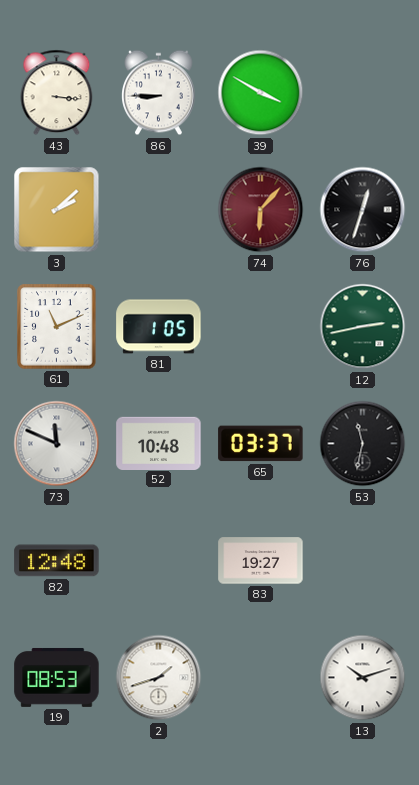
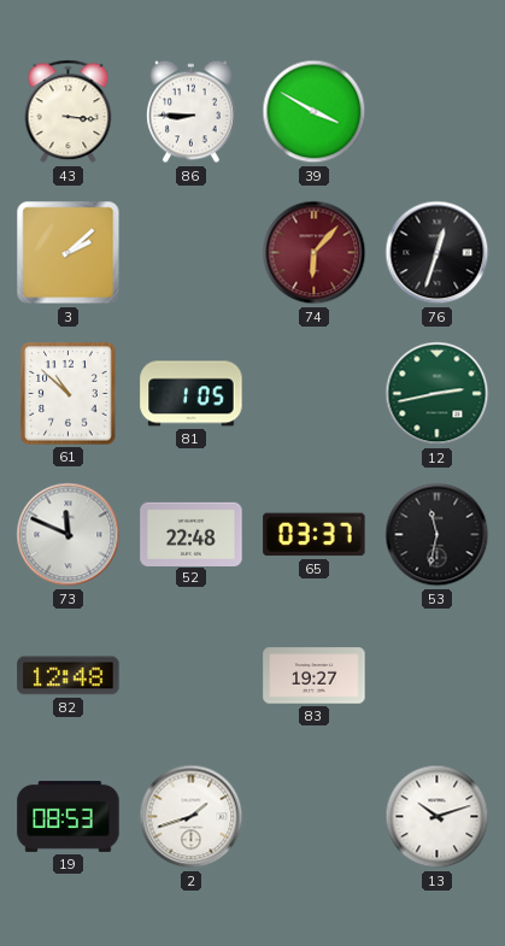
61: 11:11 -> 10:52 (69, 394)
52: 10:48 -> 22:48 (192, 534)
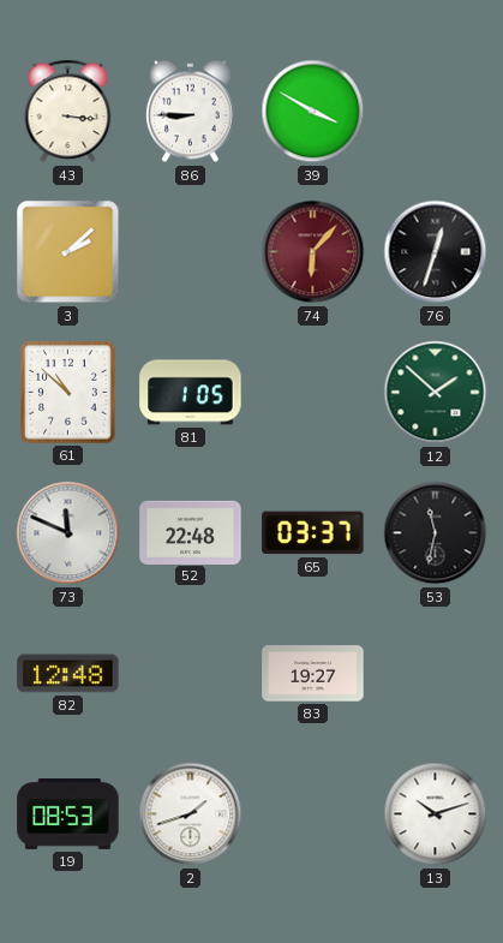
12: 2:43 -> 1:52 (436, 393)
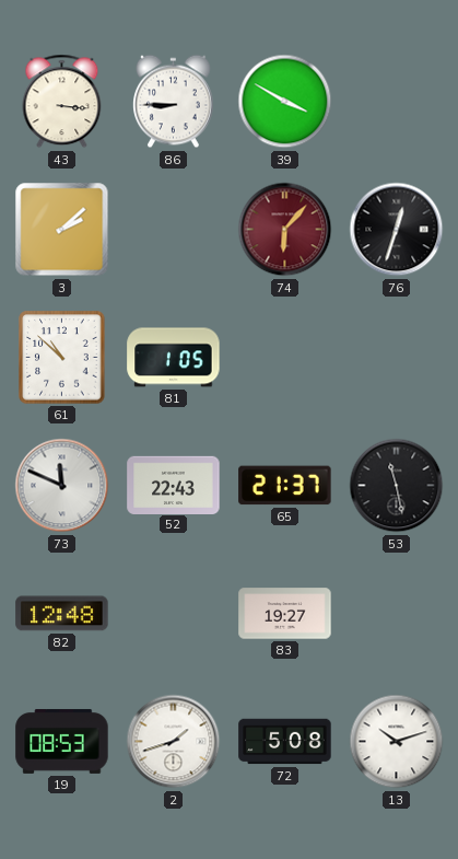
12: 1:52 -> none (436, 393)
52: 22:48 -> 22:43 (174, 485)
65: 03:37 -> 21:37 (285, 486)
53: 11:32 -> 11:28 (397, 486)
72: none -> 5:08 (285, 742)
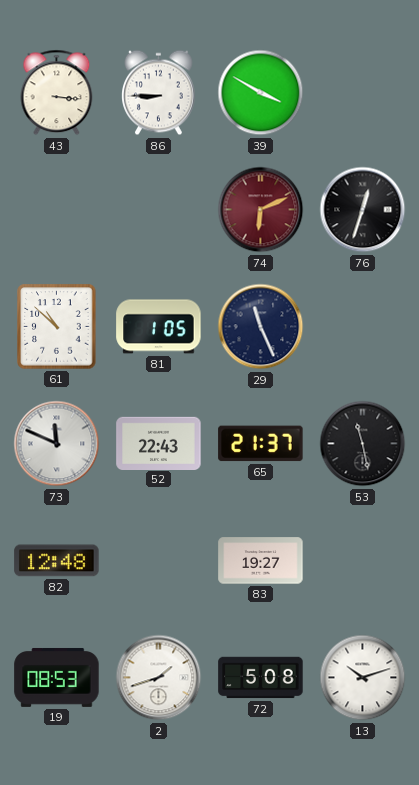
3: 2:08 -> none (62, 230)
74: 6:07 -> 6:11 (261, 210)
29: none -> 11:26 (261, 327)
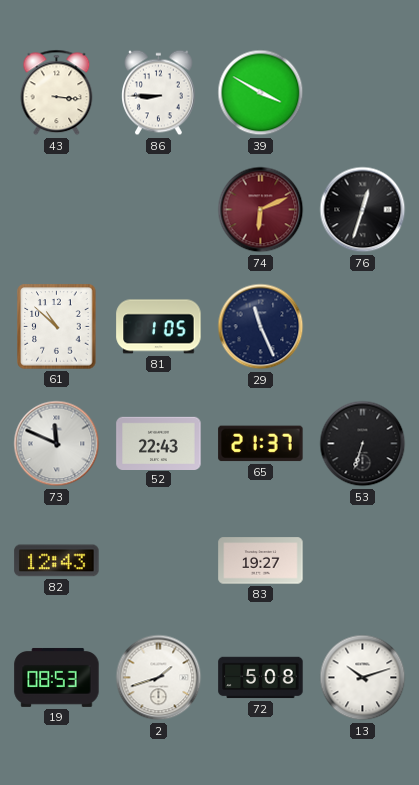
53: 11:28 -> 6:33 (363, 444)
82: 12:48 -> 12:43 (57, 561)
